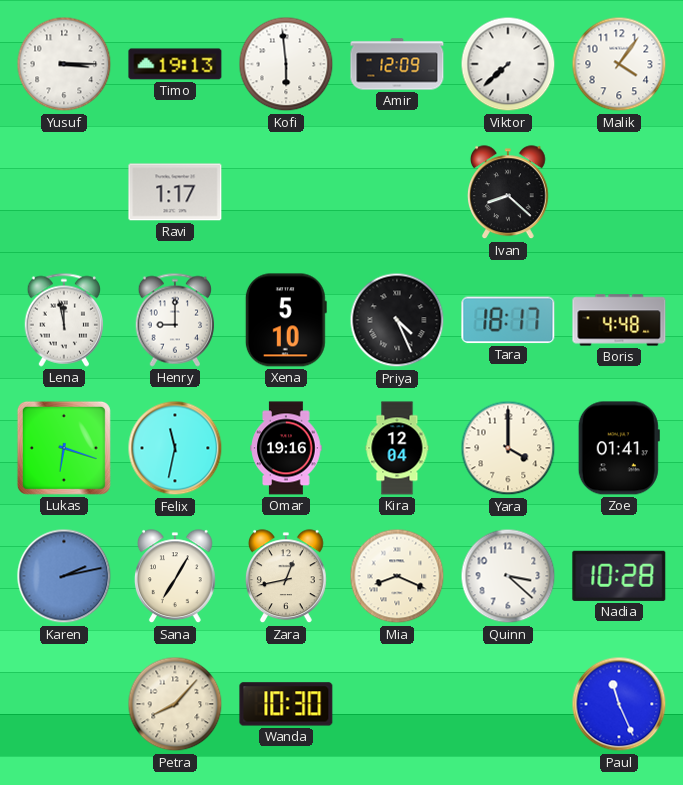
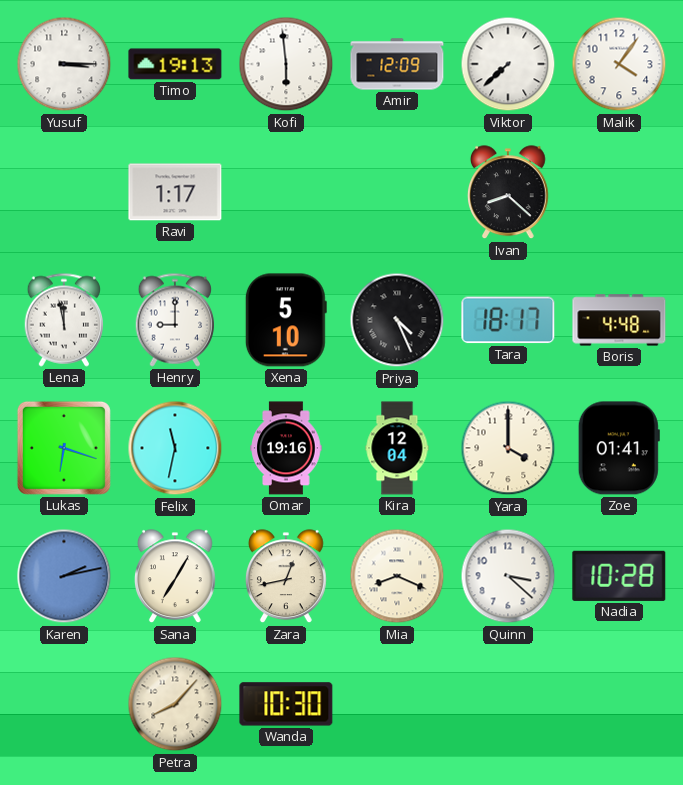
Paul: 11:26 -> none (619, 704)
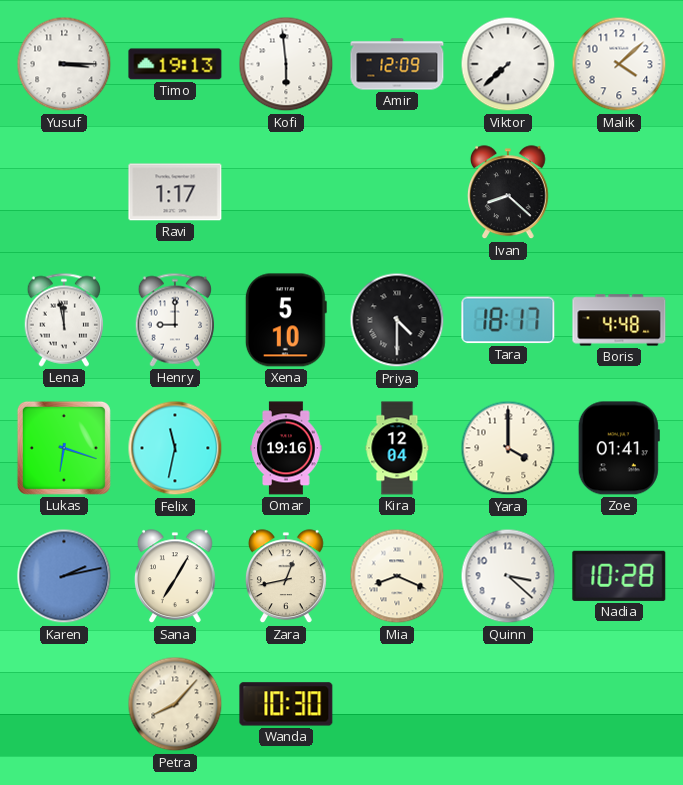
Malik: 4:06 -> 4:08 (619, 64)
Priya: 4:26 -> 4:30 (397, 320)
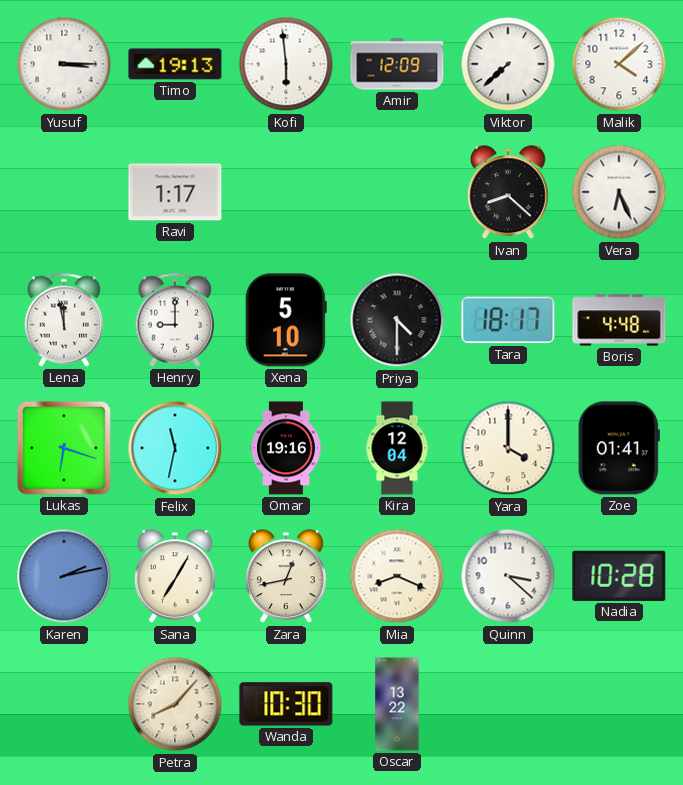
Vera: none -> 6:26 (619, 192)
Oscar: none -> 13:22 (397, 704)
